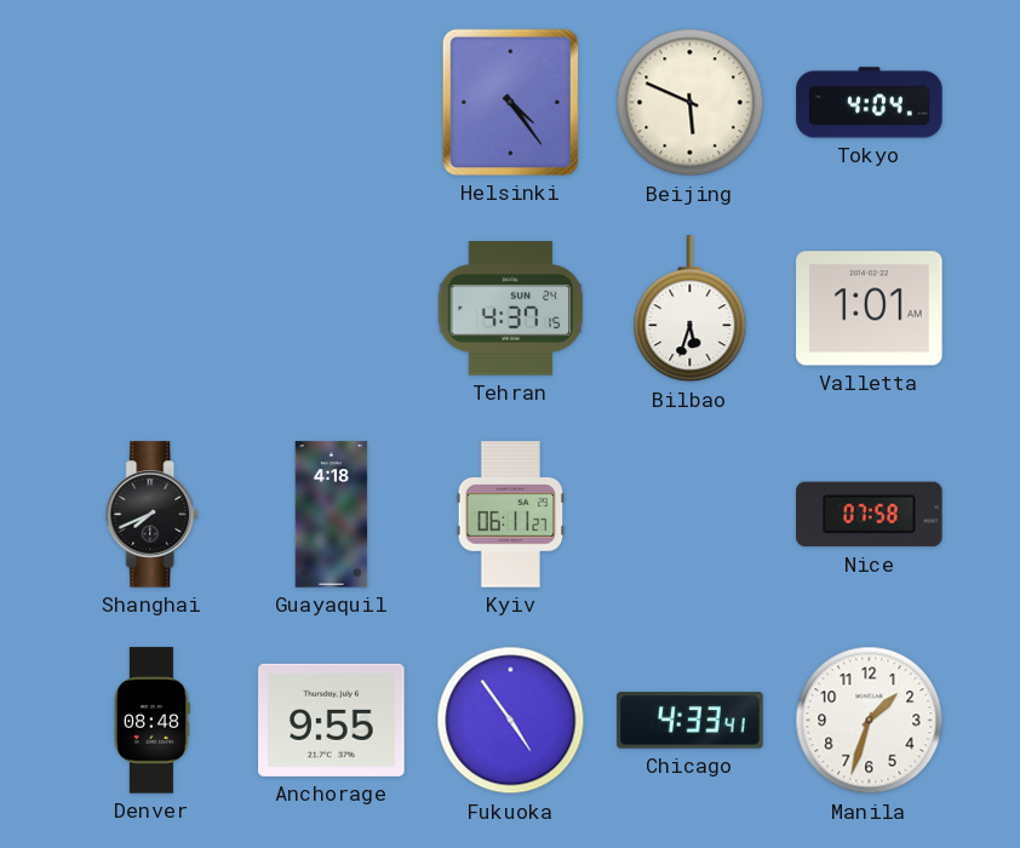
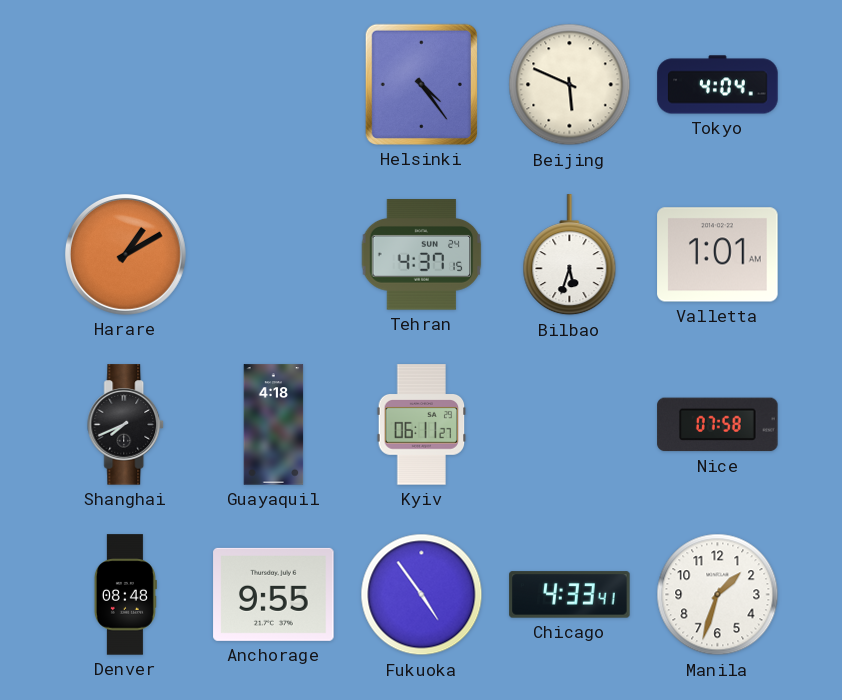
Harare: none -> 1:10 (125, 254)
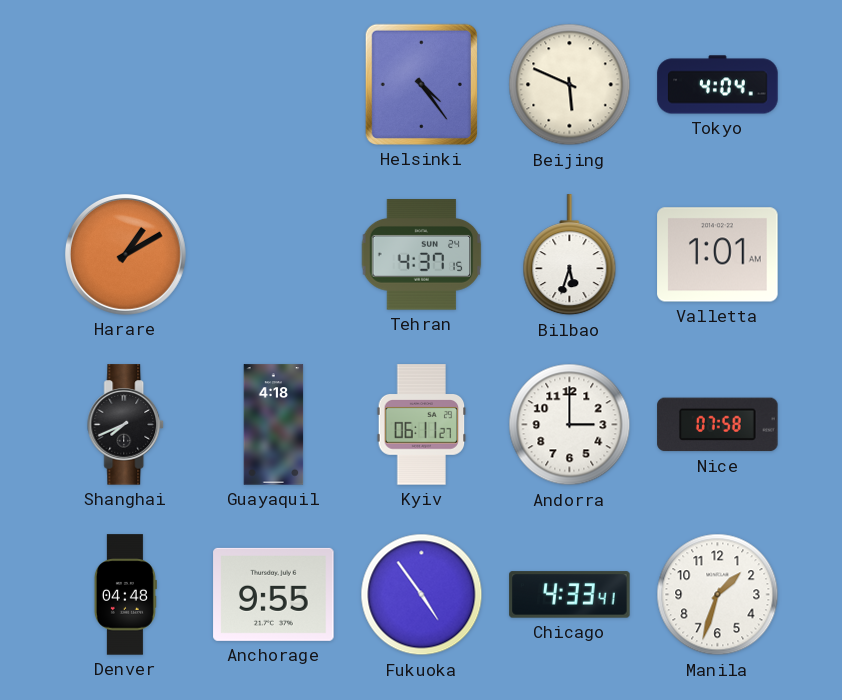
Andorra: none -> 3:00 (570, 425)
Denver: 08:48 -> 04:48 (125, 595)
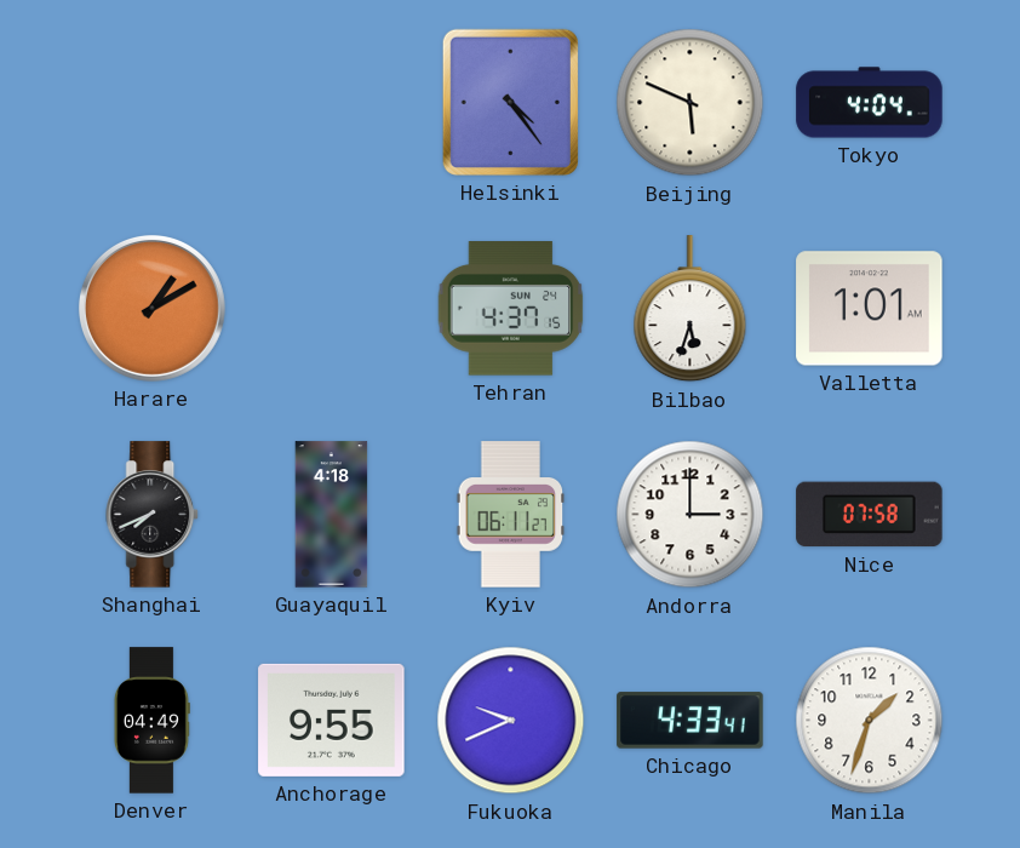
Denver: 04:48 -> 04:49 (151, 721)
Fukuoka: 4:54 -> 9:41 (511, 721)
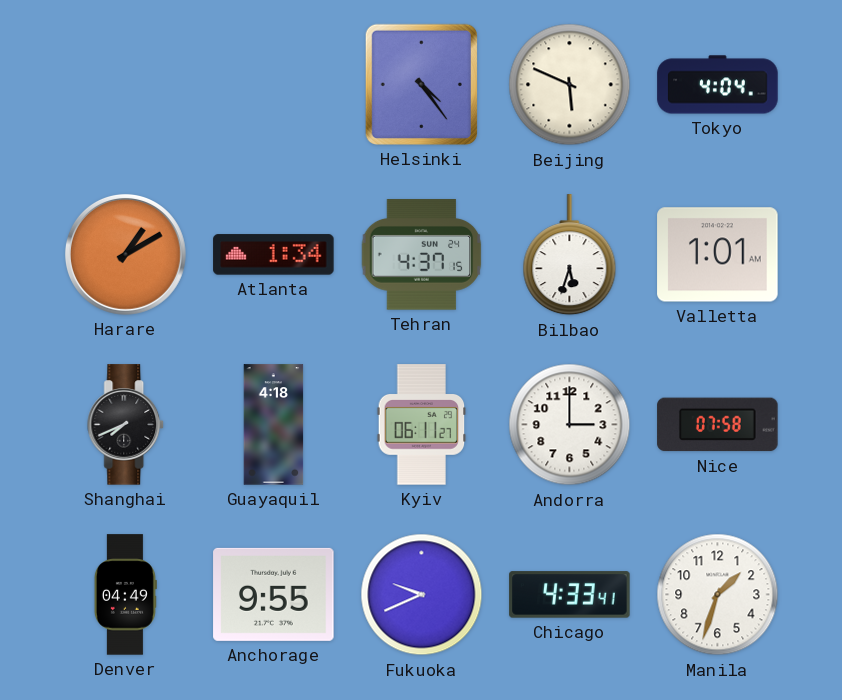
Atlanta: none -> 1:34 (274, 255)
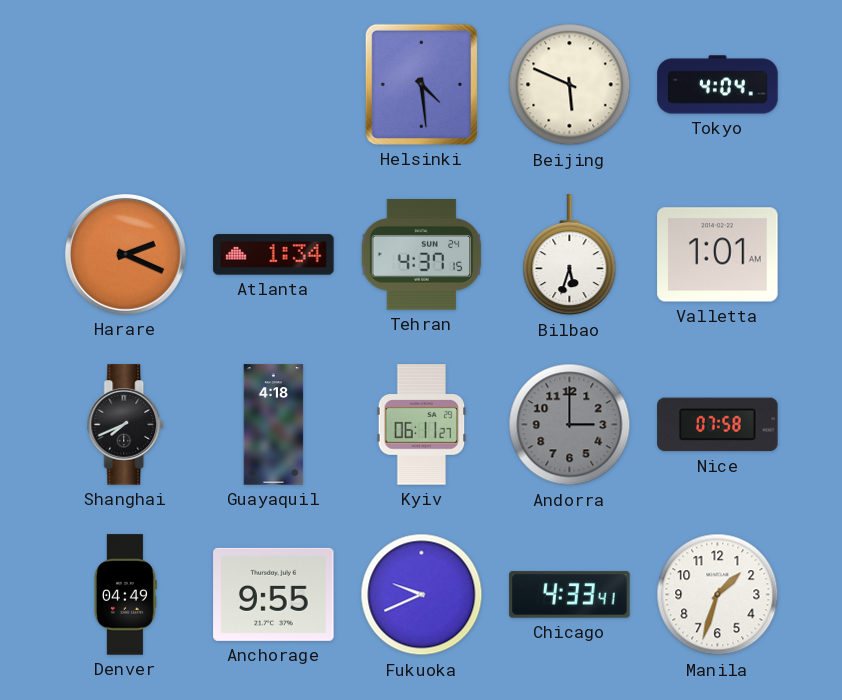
Helsinki: 4:24 -> 4:29 (421, 84)
Harare: 1:10 -> 2:19 (125, 254)
Andorra dial: white -> grey (570, 425)
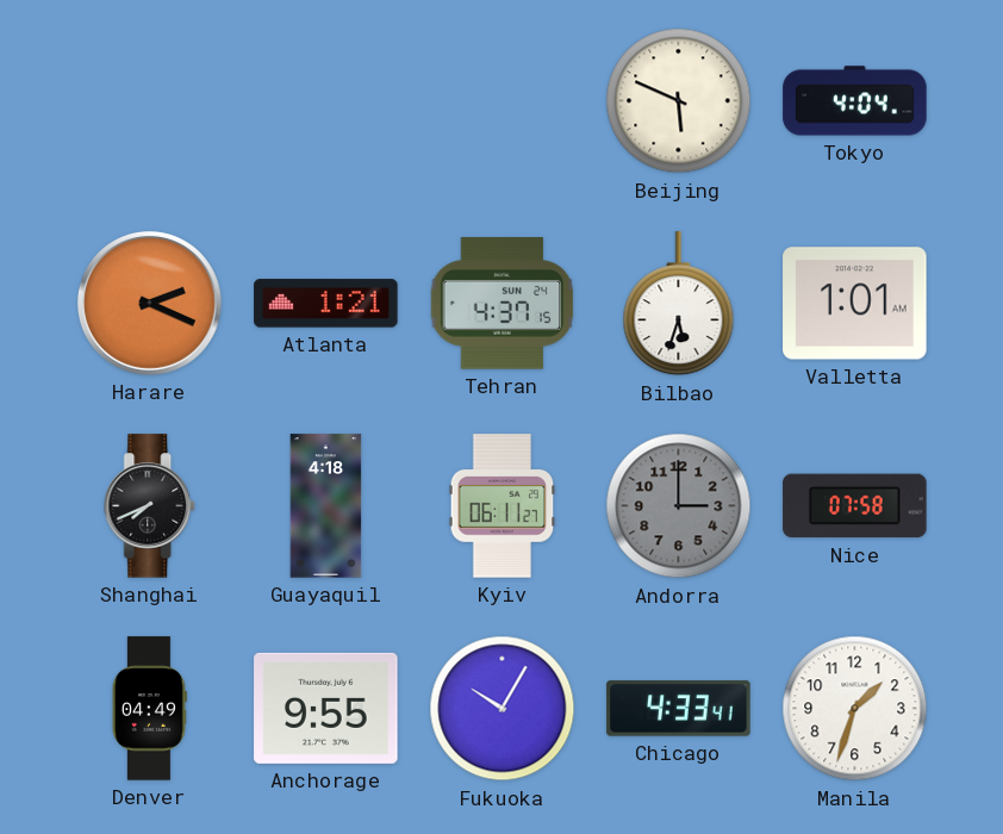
Helsinki: 4:29 -> none (421, 84)
Atlanta: 1:34 -> 1:21 (326, 304)
Fukuoka: 9:41 -> 10:05 (503, 709)
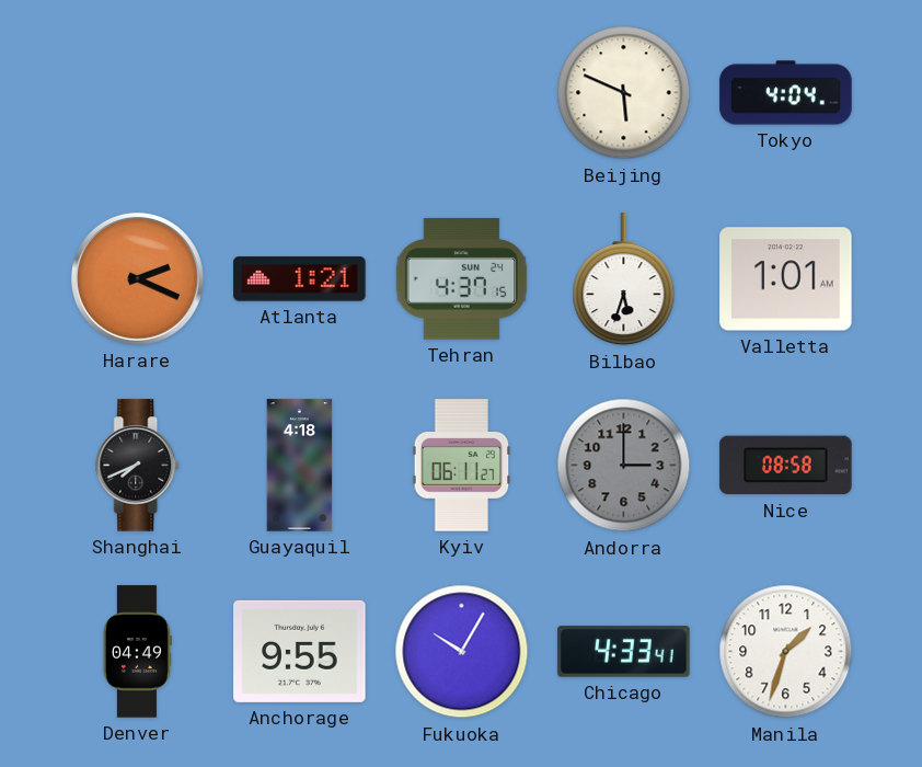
Nice: 07:58 -> 08:58 (786, 466)
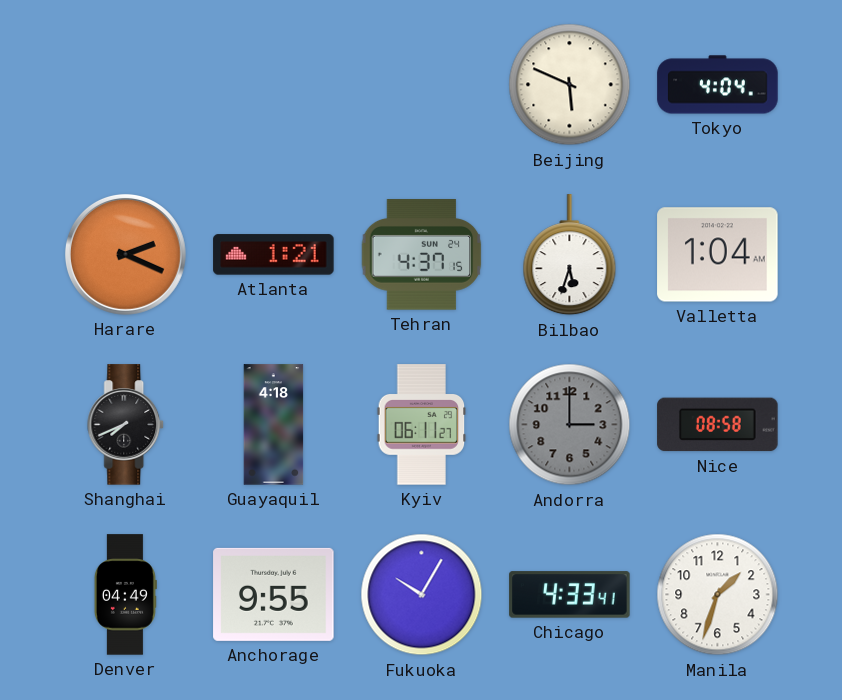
Valletta: 1:01 -> 1:04 (718, 255)
